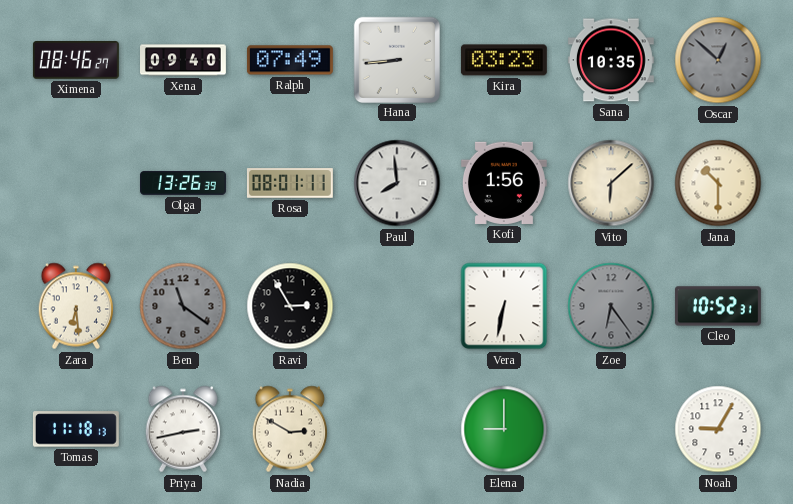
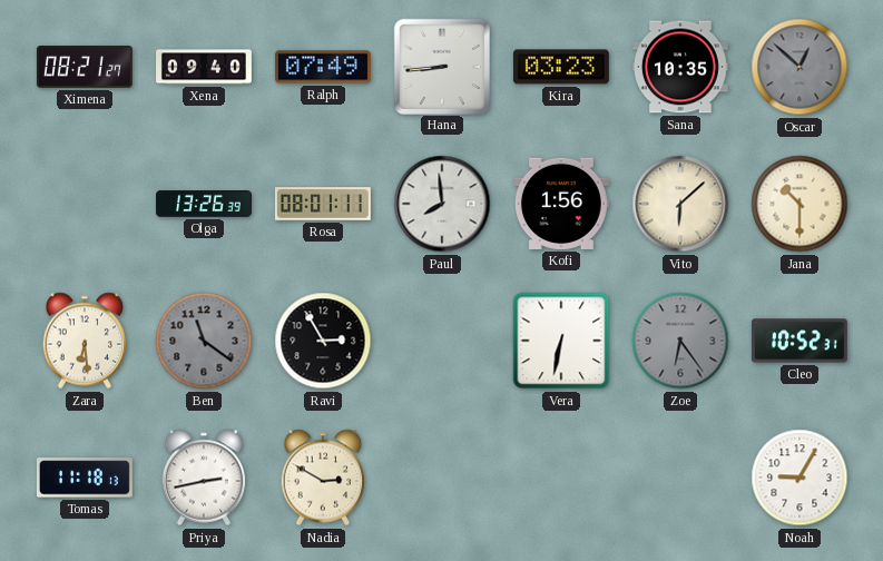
Ximena: 08:46 -> 08:21 (85, 68)
Elena: 9:00 -> none (504, 429)
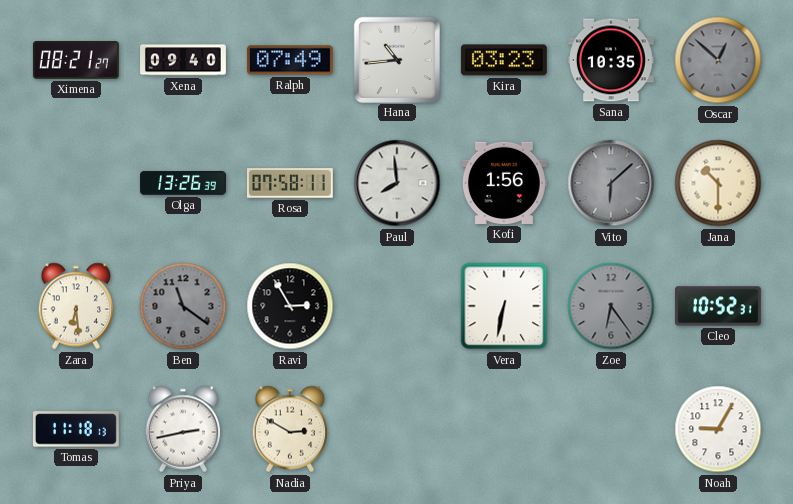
Hana: 8:44 -> 10:44 (396, 59)
Rosa: 08:01 -> 07:58 (290, 183)
Vito dial: cream -> grey (611, 183)
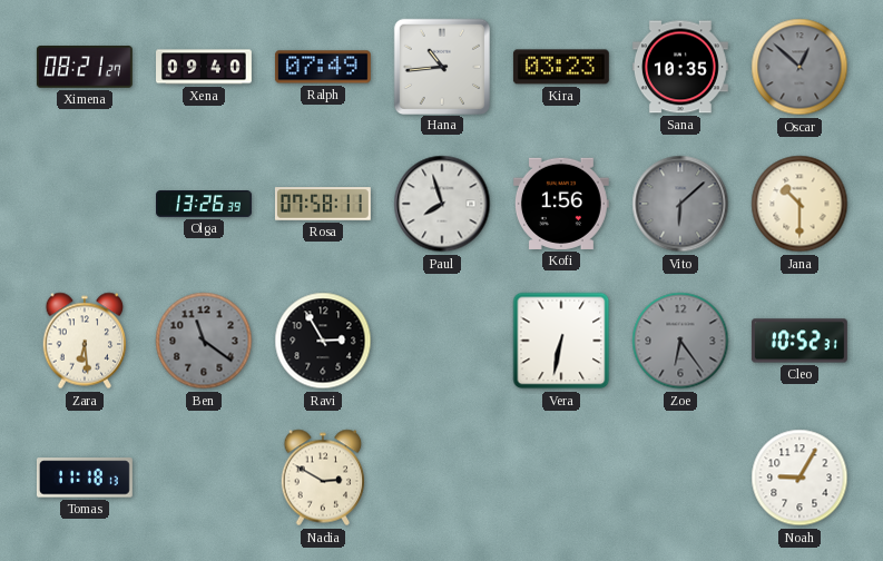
Paul: 7:59 -> 7:57 (442, 204)
Priya: 2:43 -> none (183, 429)
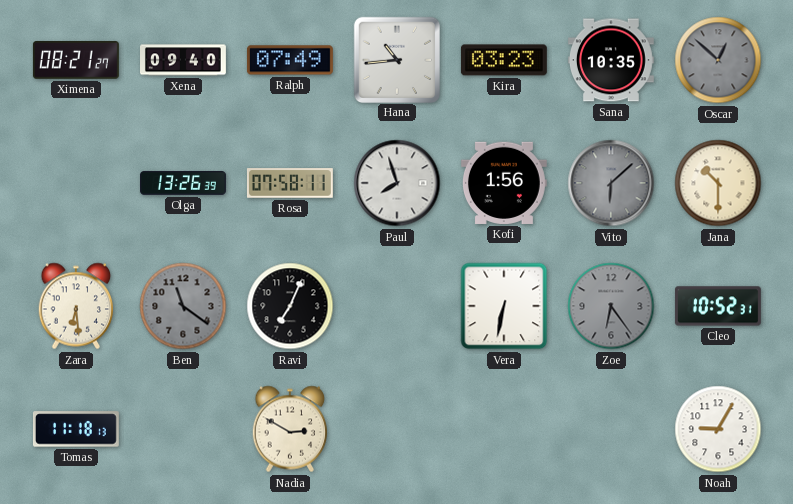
Ravi: 2:55 -> 7:04 (290, 306)
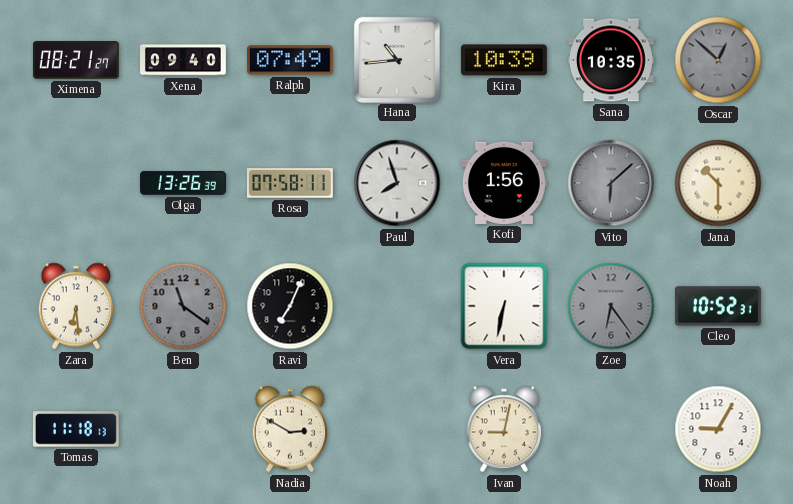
Kira: 03:23 -> 10:39 (504, 60)
Ivan: none -> 9:02 (504, 429)
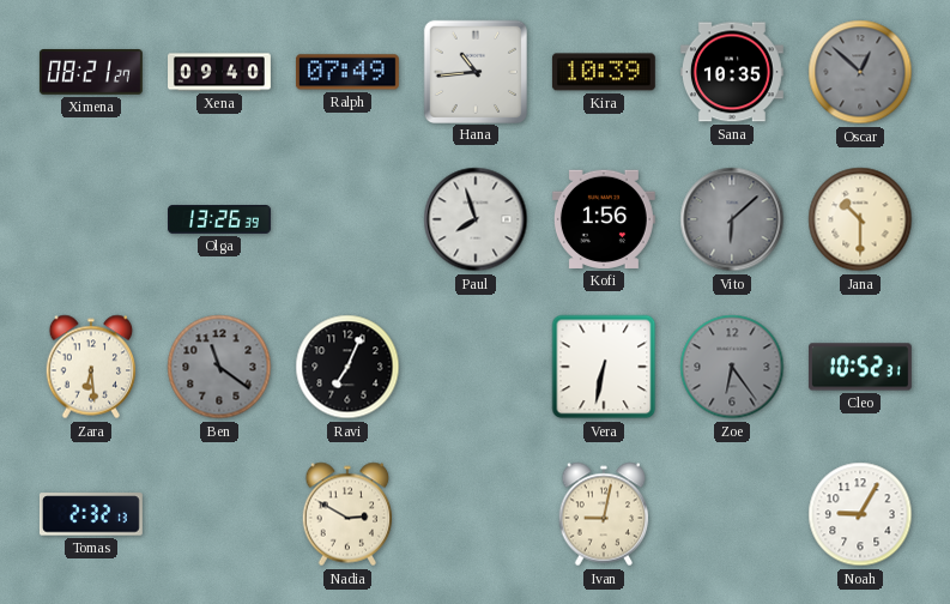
Rosa: 07:58 -> none (290, 183)
Tomas: 11:18 -> 2:32 (91, 514)
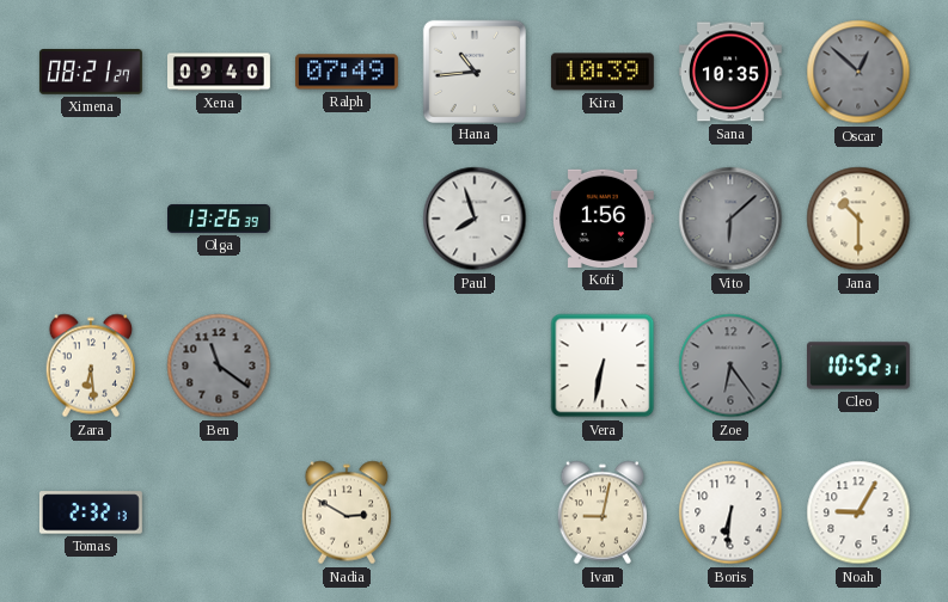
Ravi: 7:04 -> none (347, 367)
Boris: none -> 6:31 (730, 512)
